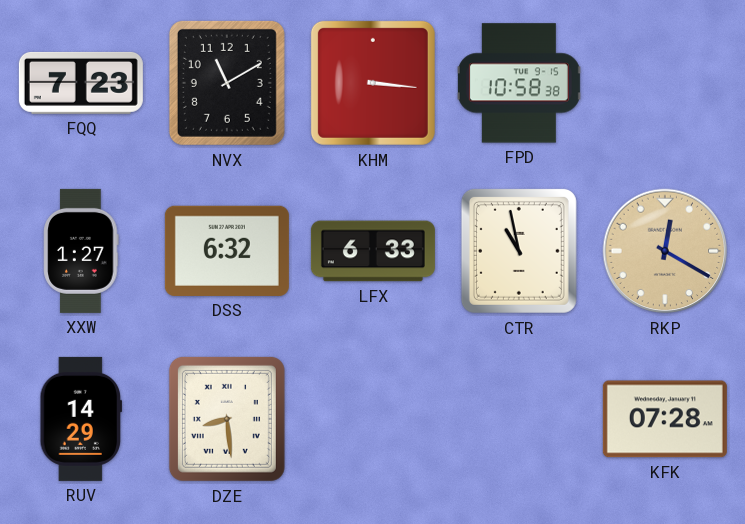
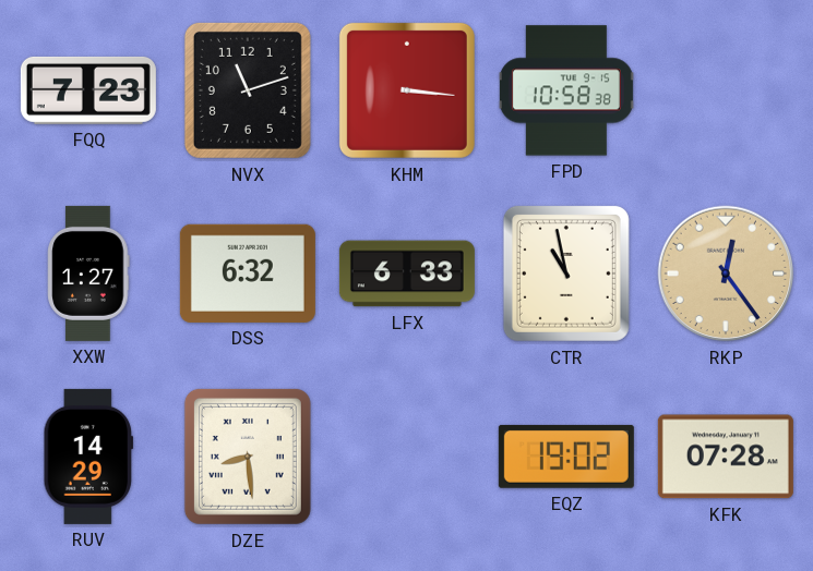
NVX: 11:10 -> 11:12 (248, 90)
RKP: 12:20 -> 12:24 (726, 274)
EQZ: none -> 19:02 (566, 457)
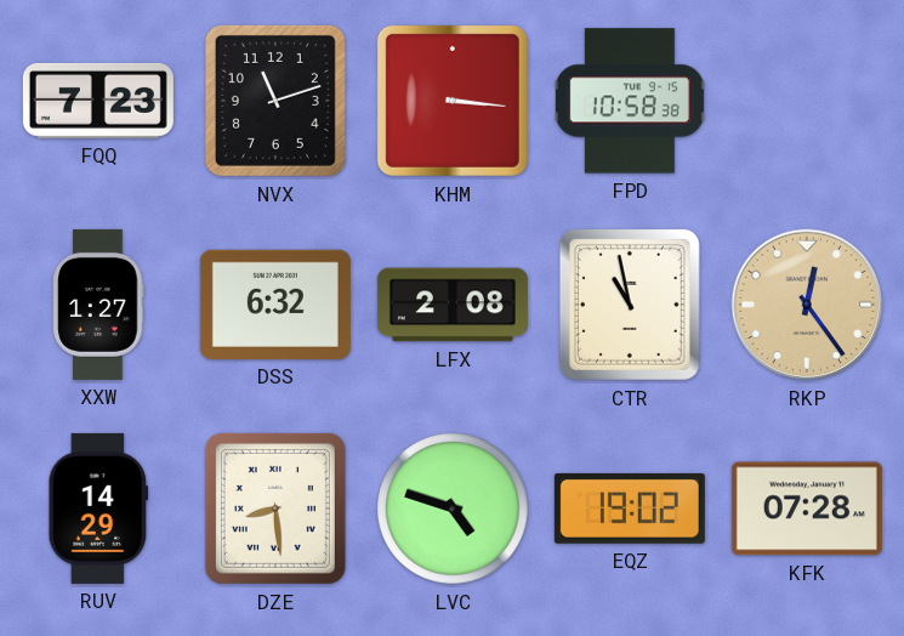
LFX: 6:33 -> 2:08 (453, 305)
LVC: none -> 4:48 (453, 509)
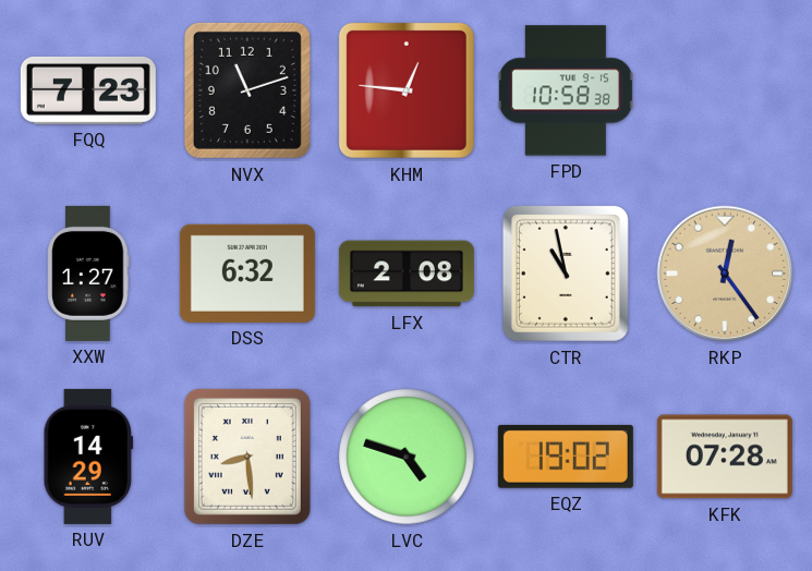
KHM: 3:16 -> 12:46 (407, 90)
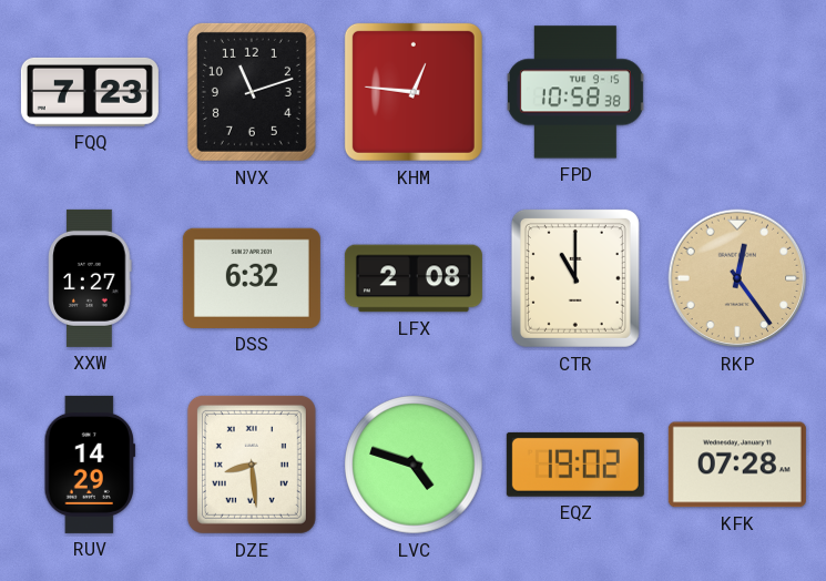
CTR: 10:58 -> 11:00 (575, 278)
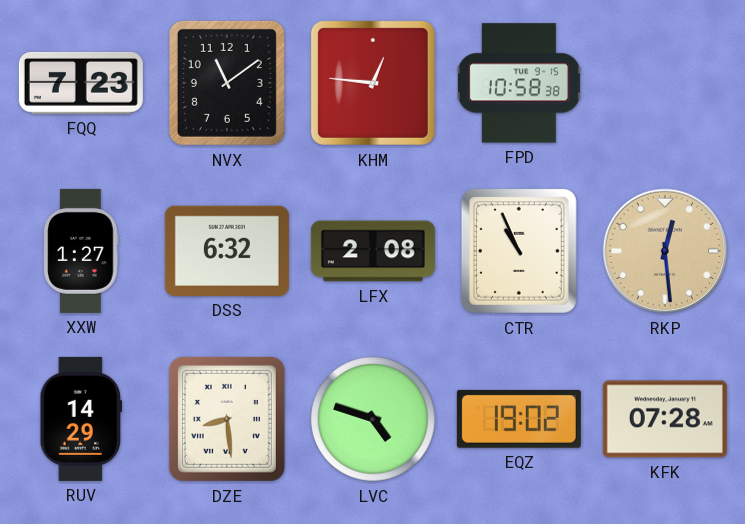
NVX: 11:12 -> 11:09 (227, 83)
CTR: 11:00 -> 10:56 (519, 251)
RKP: 12:24 -> 12:29 (665, 251)
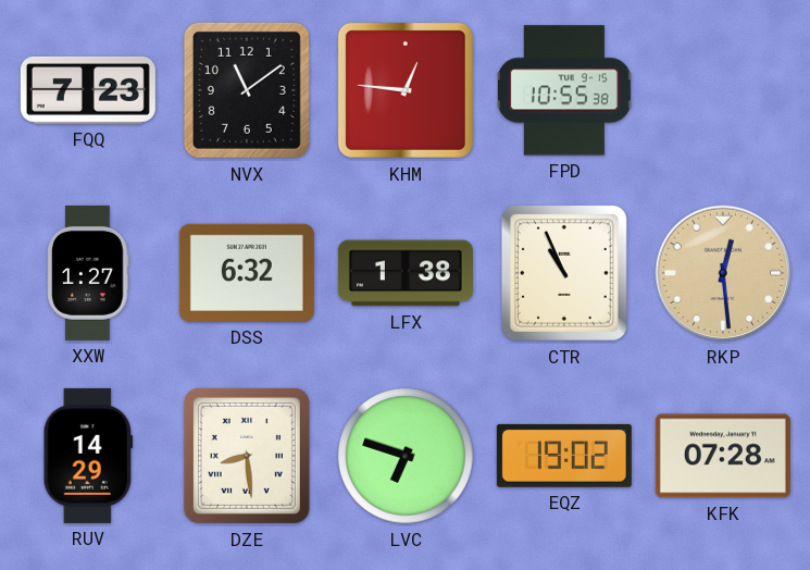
FPD: 10:58 -> 10:55 (564, 90)
LFX: 2:08 -> 1:38 (406, 273)
LVC: 4:48 -> 6:48 (406, 456)
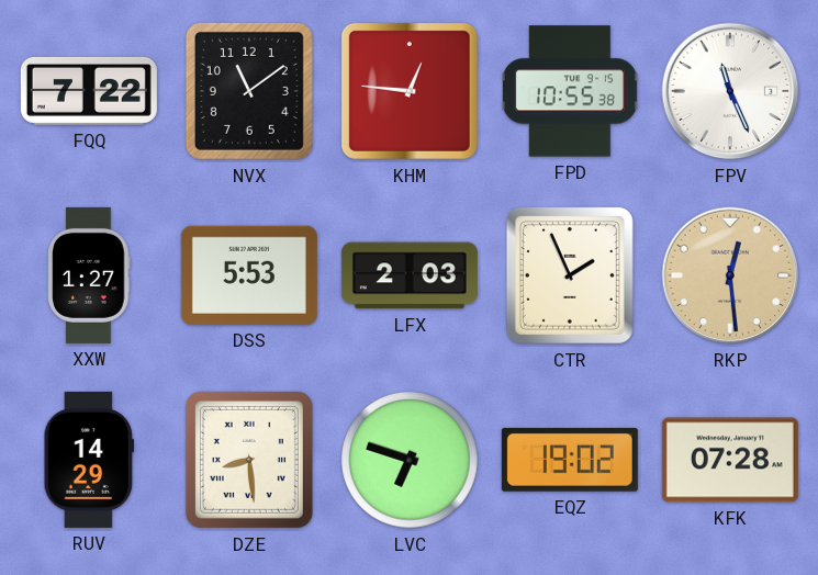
FQQ: 7:23 -> 7:22 (89, 91)
FPV: none -> 11:26 (730, 91)
DSS: 6:32 -> 5:53 (249, 275)
LFX: 1:38 -> 2:03 (410, 275)
CTR: 10:56 -> 1:56 (570, 275)
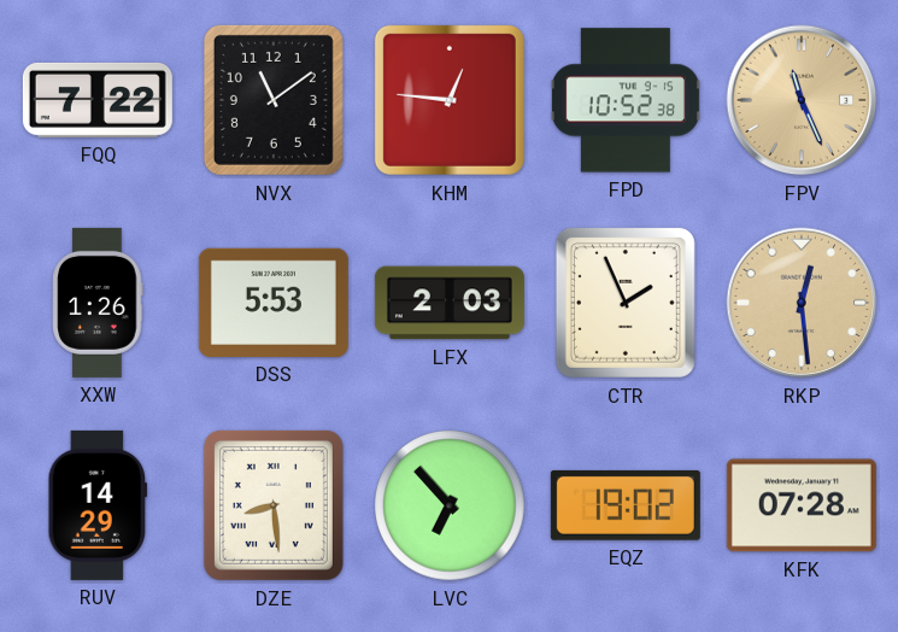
FPD: 10:55 -> 10:52 (626, 100)
FPV dial: white -> champagne (802, 100)
XXW: 1:27 -> 1:26 (98, 303)
LVC: 6:48 -> 6:53 (450, 505)
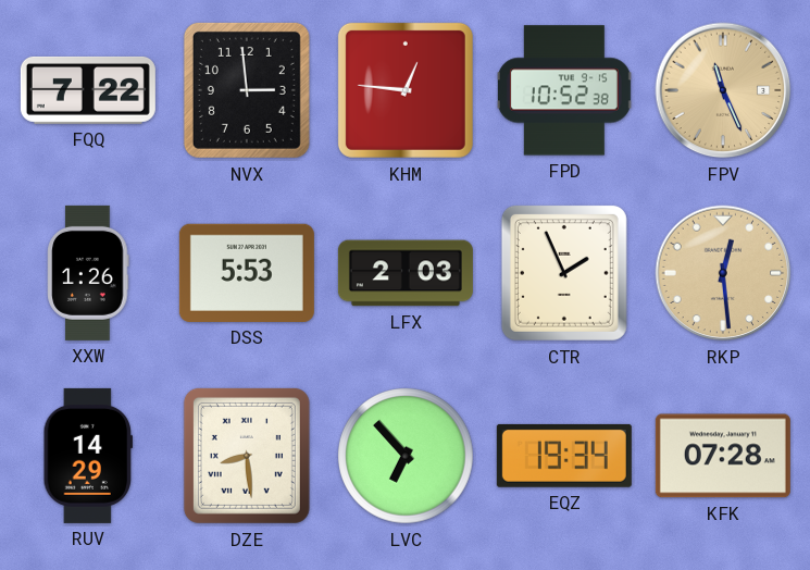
NVX: 11:09 -> 2:59 (247, 90)
EQZ: 19:02 -> 19:34 (564, 456)
